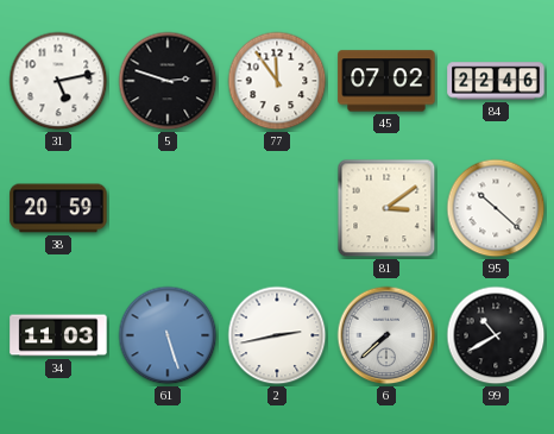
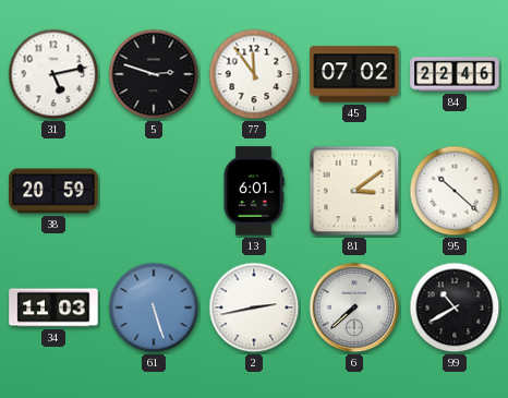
13: none -> 6:01 (254, 191)
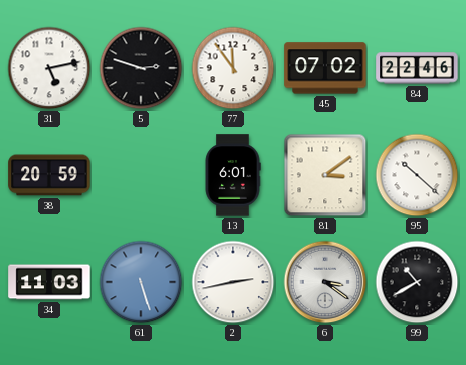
6: 7:38 -> 3:21 (325, 282)
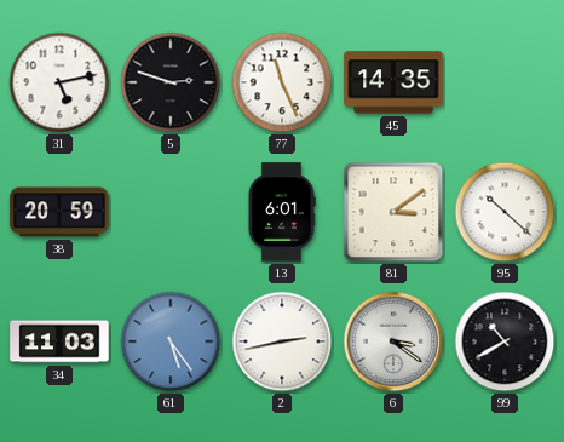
77: 11:54 -> 11:26 (282, 82)
45: 07:02 -> 14:35 (393, 82)
84: 22:46 -> none (417, 68)
61: 5:27 -> 5:24 (171, 341)
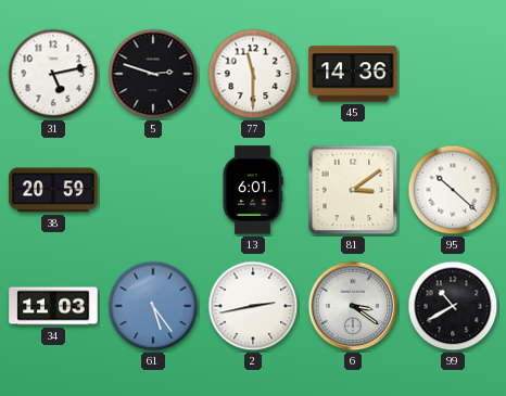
77: 11:26 -> 11:30 (253, 74)
45: 14:35 -> 14:36 (353, 74)
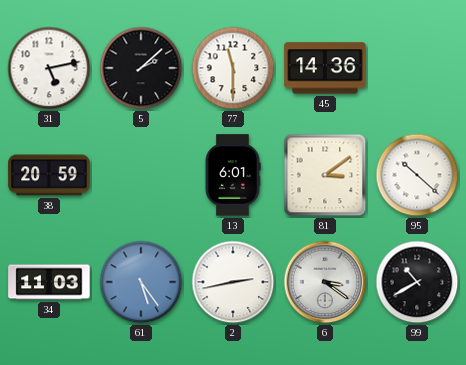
5: 2:48 -> 2:08 (141, 68)
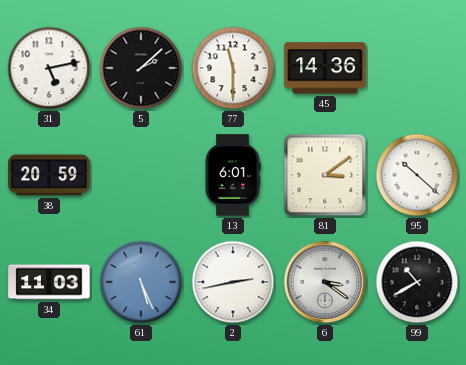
61: 5:24 -> 5:26 (141, 282)
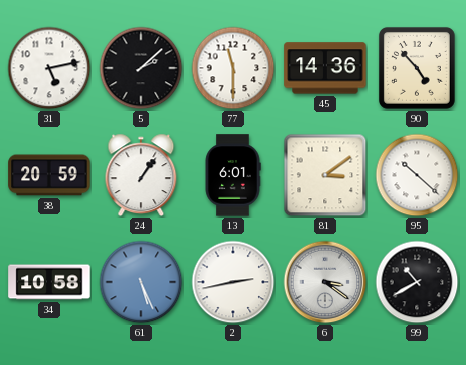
90: none -> 4:53 (417, 68)
24: none -> 1:06 (141, 175)
34: 11:03 -> 10:58 (49, 282)
